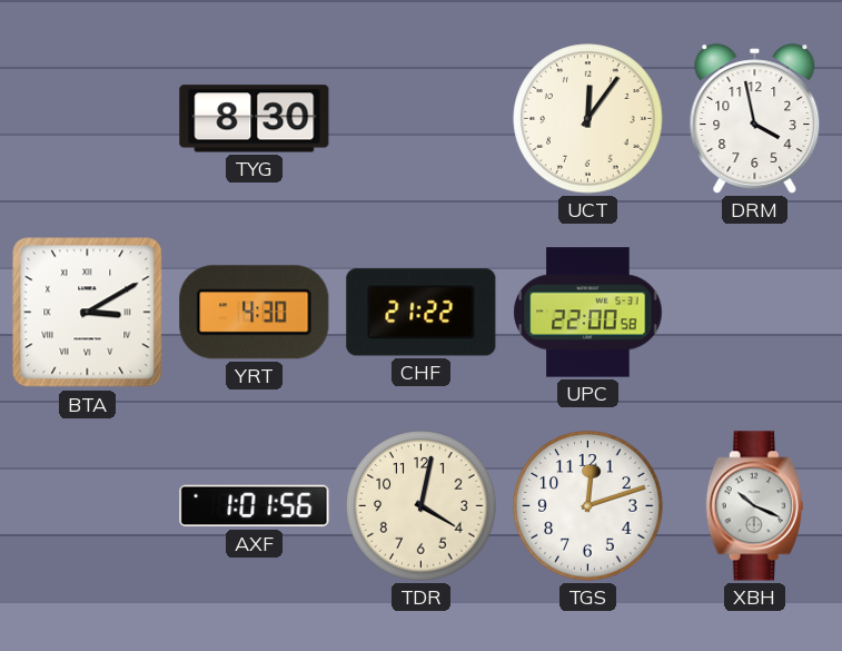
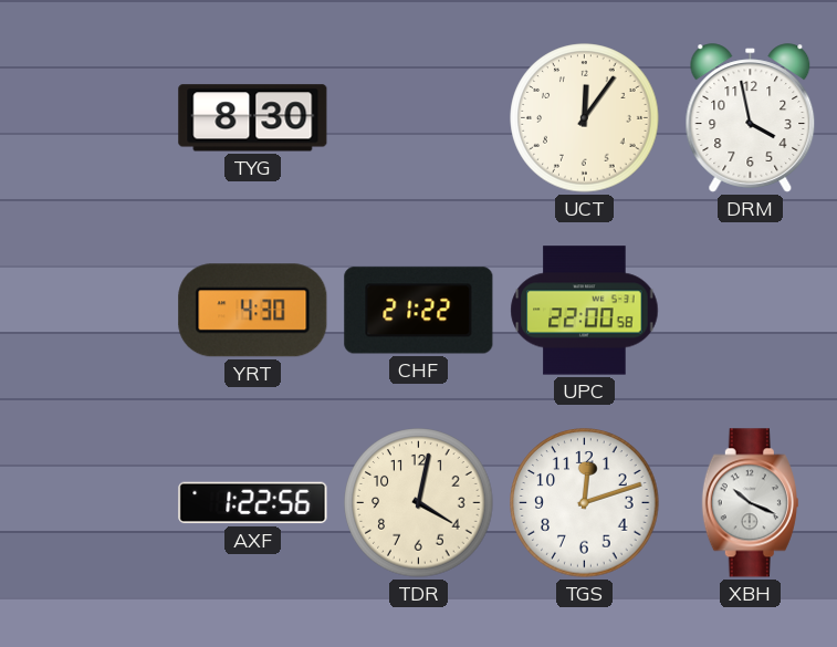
BTA: 3:10 -> none (88, 313)
AXF: 1:01 -> 1:22 (253, 503)
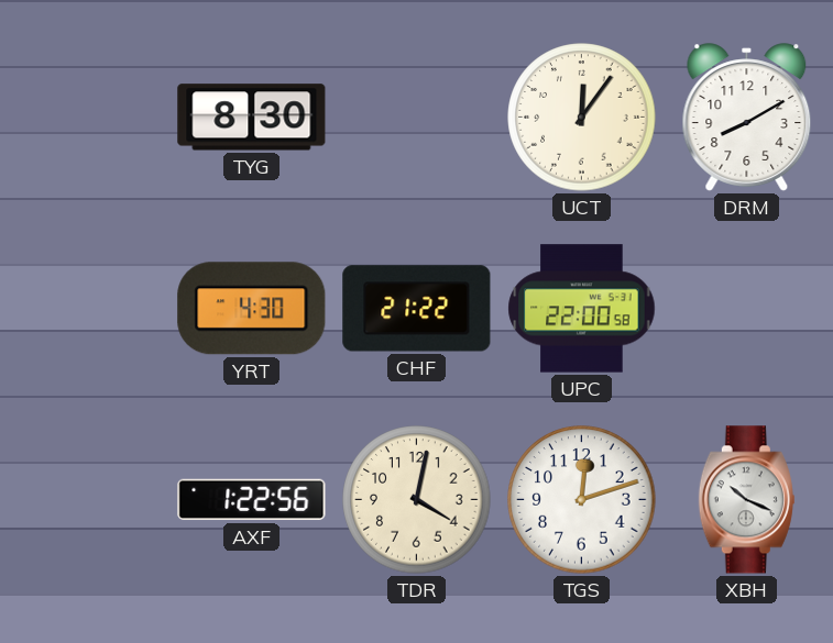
DRM: 3:58 -> 8:10 (747, 118)
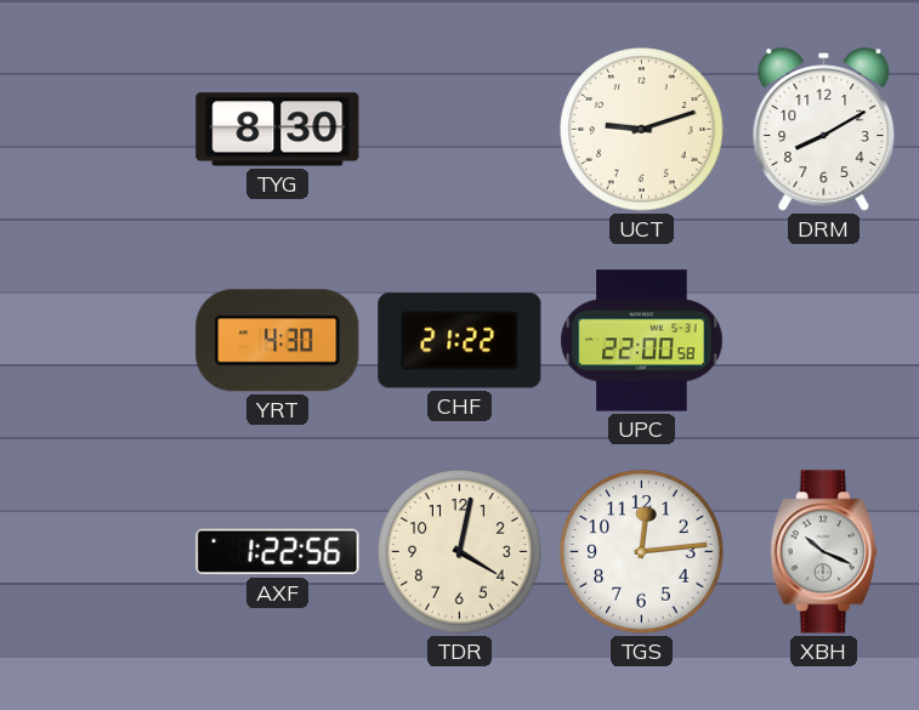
UCT: 12:06 -> 9:12 (642, 130)
TGS: 12:12 -> 12:14 (642, 552)
